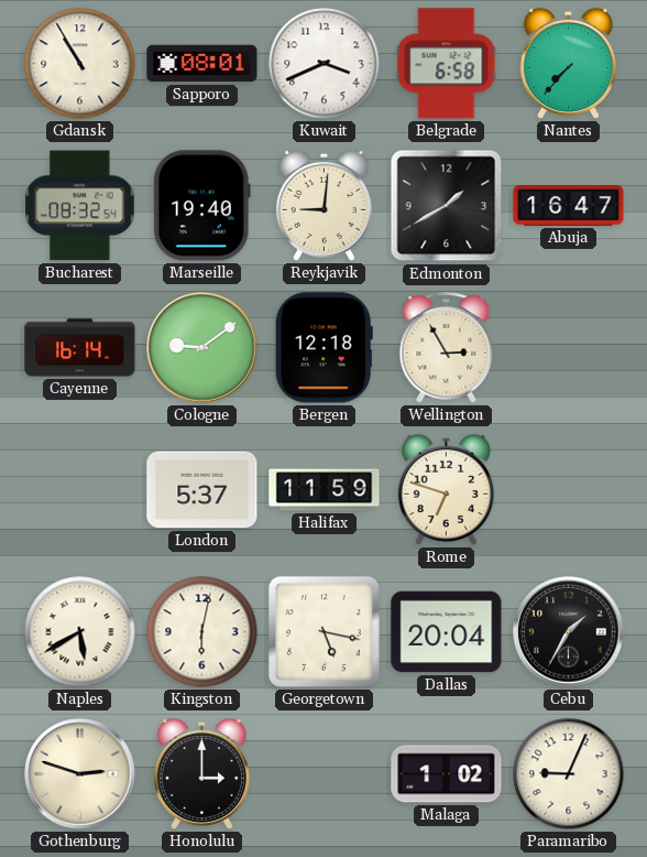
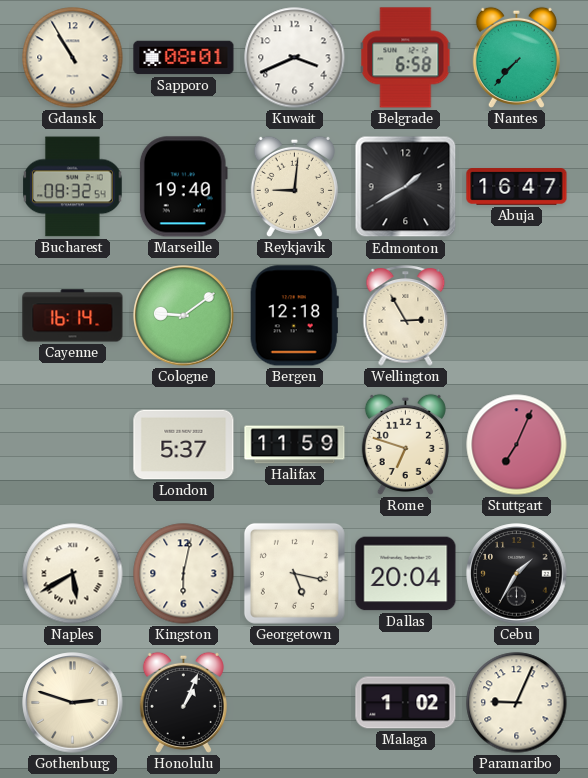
Stuttgart: none -> 7:04 (517, 445)
Honolulu: 3:00 -> 1:04 (183, 702)
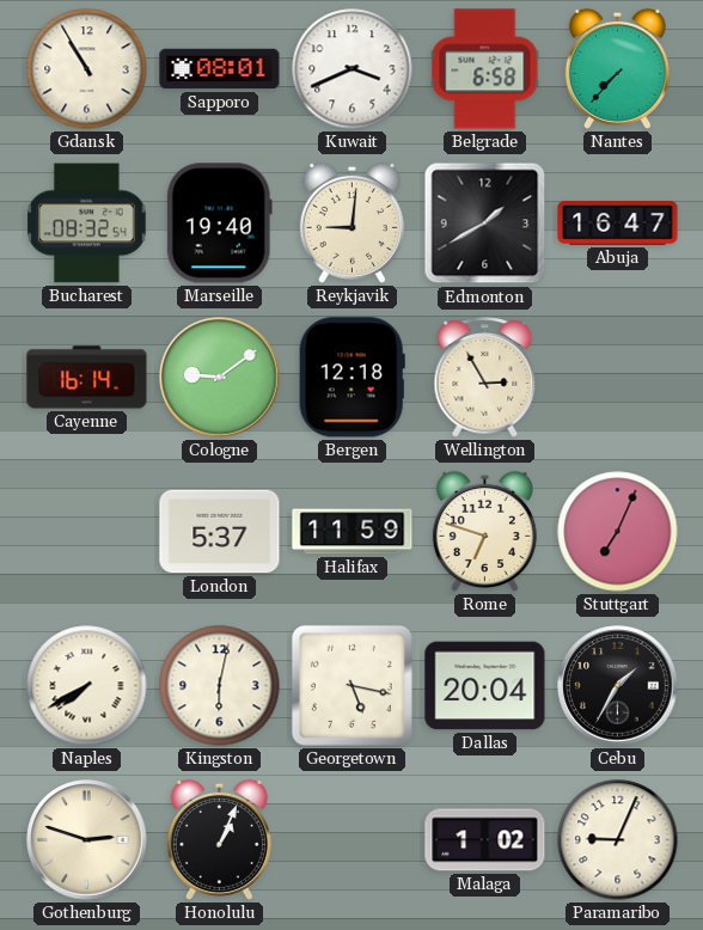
Naples: 5:40 -> 7:40 (87, 686)
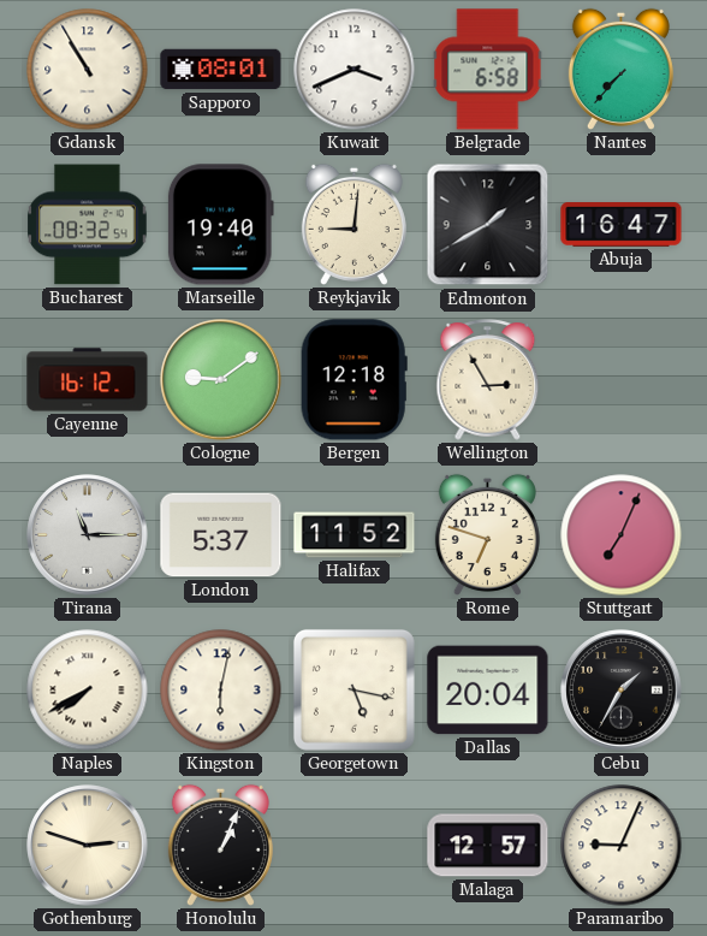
Cayenne: 16:14 -> 16:12 (88, 380)
Tirana: none -> 11:15 (88, 535)
Halifax: 11:59 -> 11:52 (355, 535)
Malaga: 1:02 -> 12:57 (488, 846)
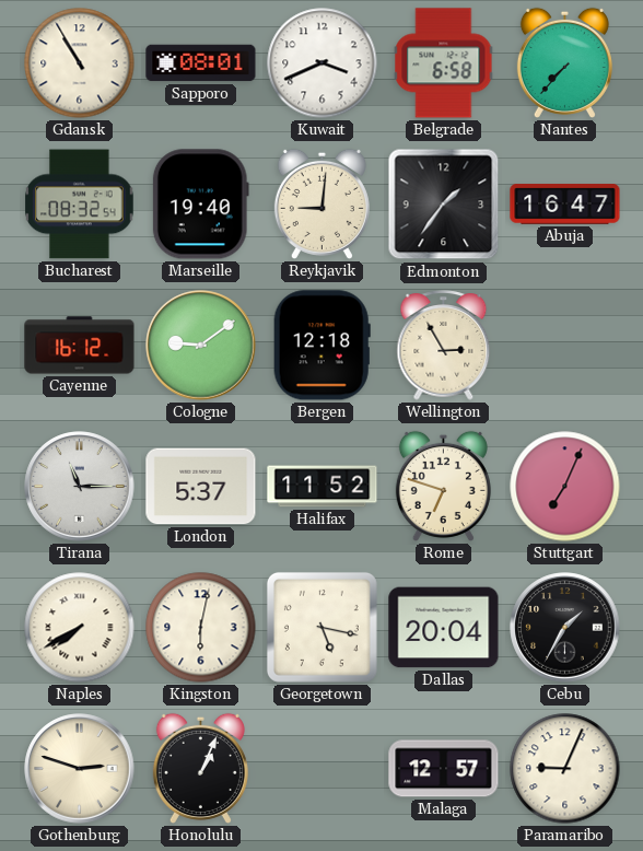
Edmonton: 1:40 -> 1:36 (444, 205)
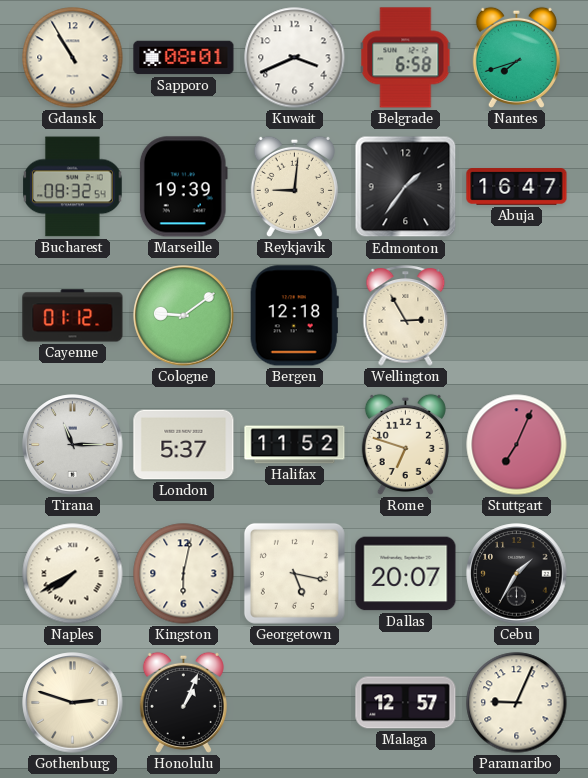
Nantes: 7:37 -> 7:42 (516, 57)
Marseille: 19:40 -> 19:39 (183, 187)
Cayenne: 16:12 -> 01:12 (73, 316)
Dallas: 20:04 -> 20:07 (406, 574)
